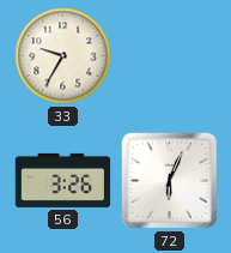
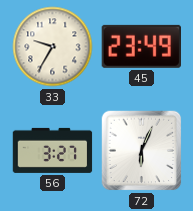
45: none -> 23:49 (141, 46)
56: 3:26 -> 3:27 (53, 150)
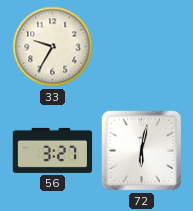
45: 23:49 -> none (141, 46)
72: 6:04 -> 6:02 (142, 151)
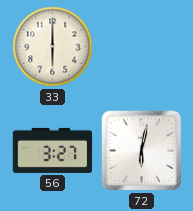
33: 9:35 -> 6:00 (53, 47)
